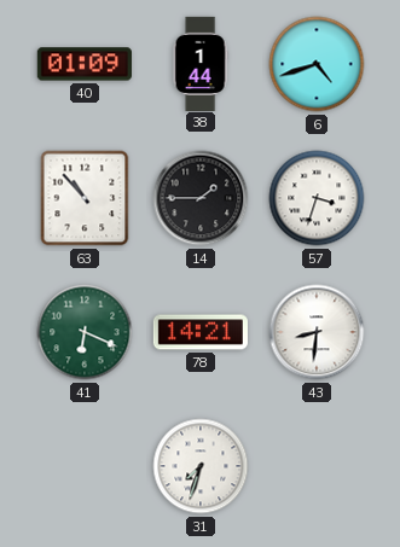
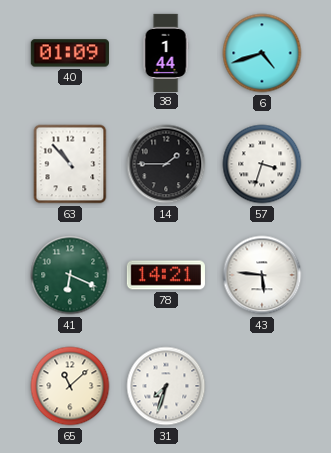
43: 8:31 -> 5:46 (262, 275)
65: none -> 11:08 (70, 386)
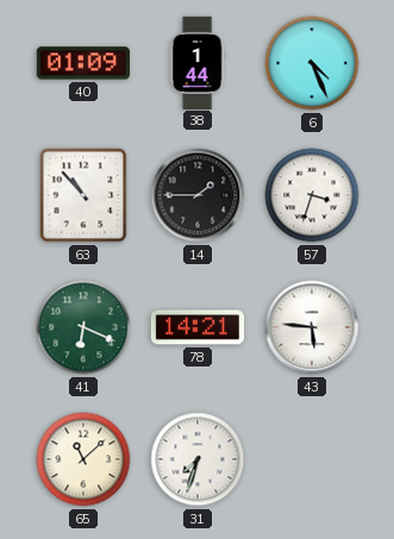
6: 4:42 -> 4:26 (312, 63)
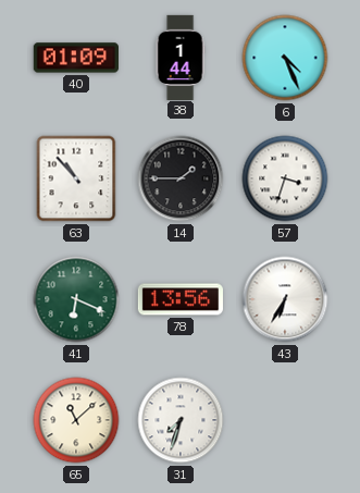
78: 14:21 -> 13:56 (181, 299)
43: 5:46 -> 6:35 (285, 299)
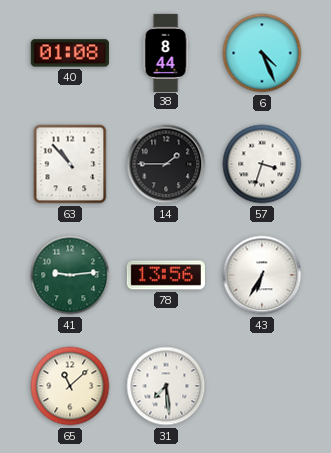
40: 01:09 -> 01:08 (70, 53)
38: 1:44 -> 8:44 (166, 52)
41: 6:19 -> 9:14 (70, 275)
31: 7:33 -> 7:29 (166, 386)
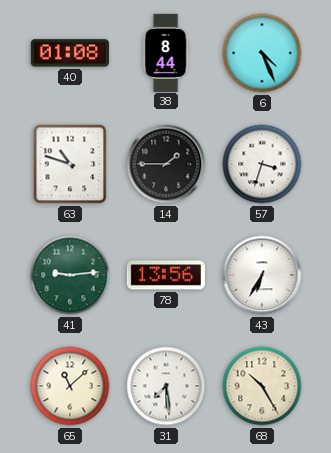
63: 10:53 -> 10:48 (70, 164)
68: none -> 10:25 (262, 386)
